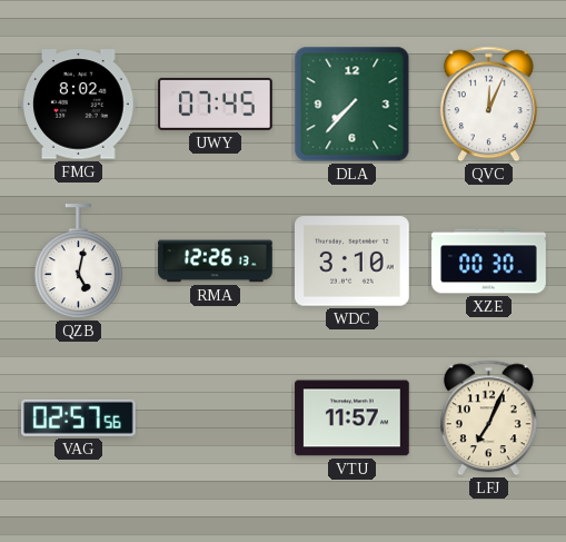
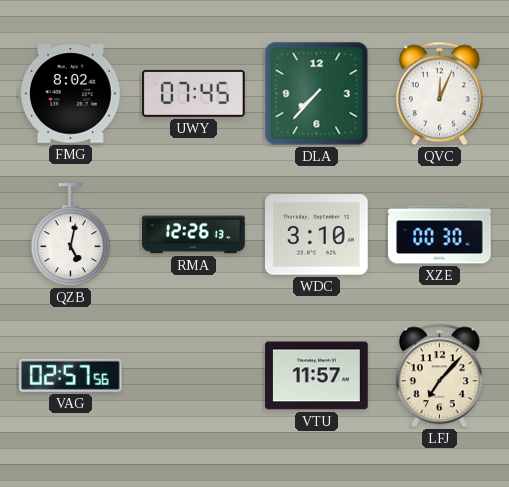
LFJ: 7:04 -> 7:07 (439, 376)
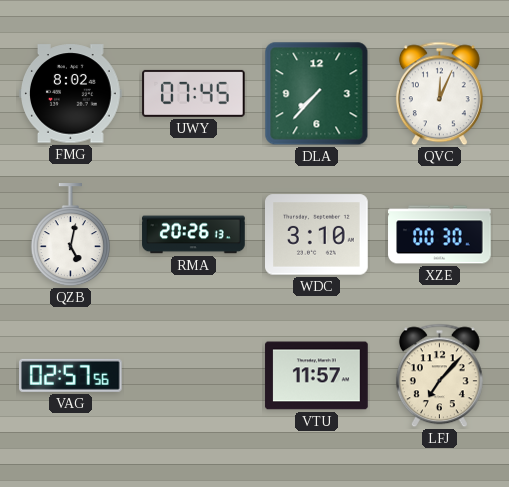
RMA: 12:26 -> 20:26 (194, 235)
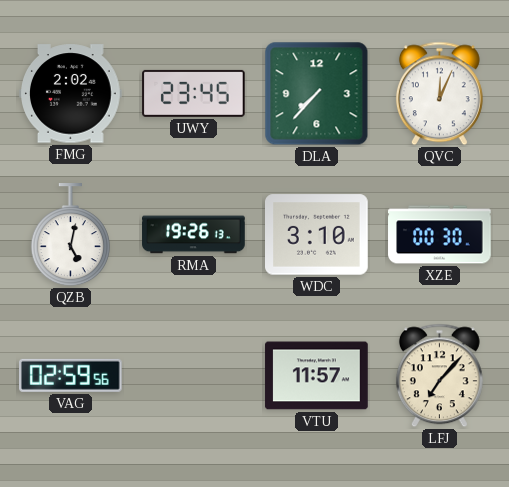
FMG: 8:02 -> 2:02 (71, 94)
UWY: 07:45 -> 23:45 (194, 93)
RMA: 20:26 -> 19:26 (194, 235)
VAG: 02:57 -> 02:59 (71, 375)
